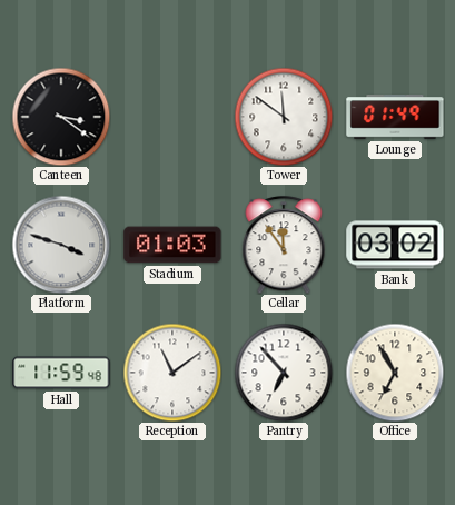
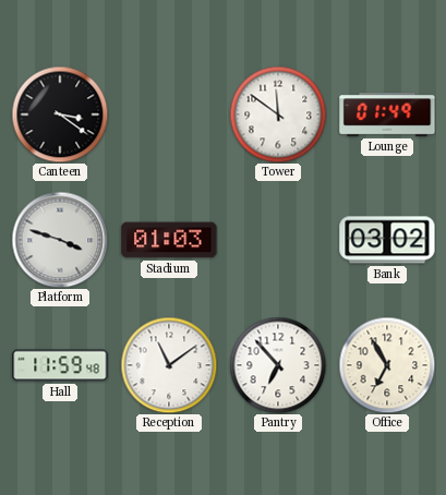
Cellar: 11:54 -> none (284, 245)
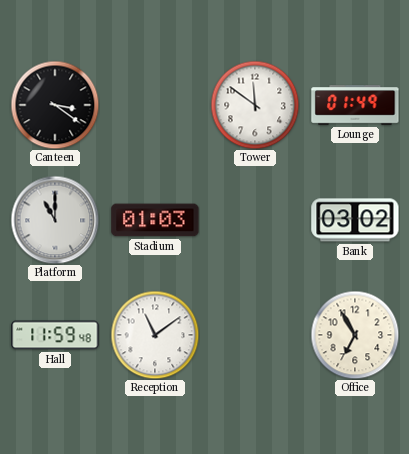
Platform: 3:48 -> 11:00 (55, 220)
Pantry: 6:53 -> none (278, 365)
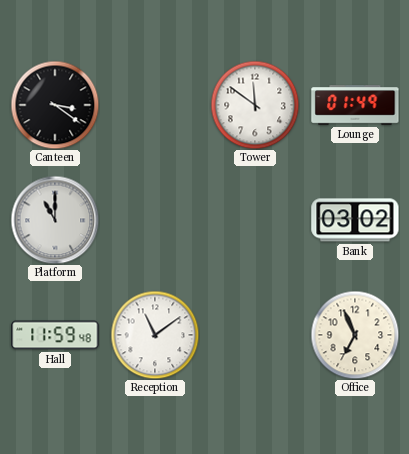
Stadium: 01:03 -> none (155, 220)
Office: 6:55 -> 6:56 (355, 335)
